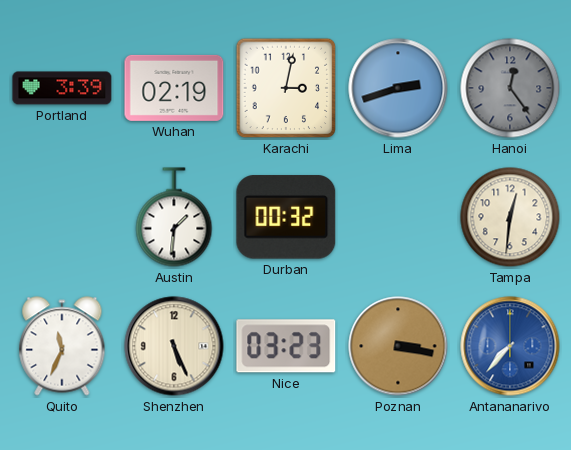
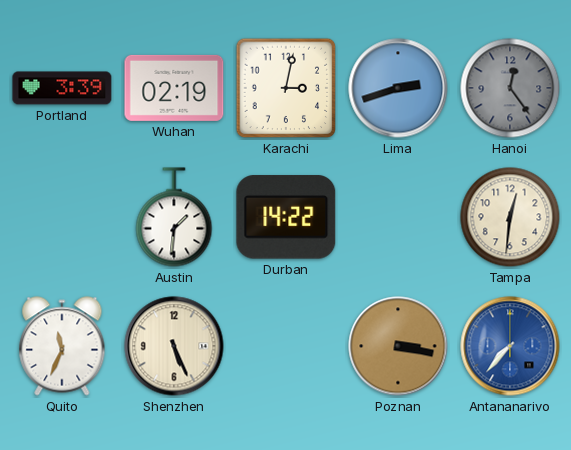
Durban: 00:32 -> 14:22 (286, 217)
Nice: 03:23 -> none (286, 346)
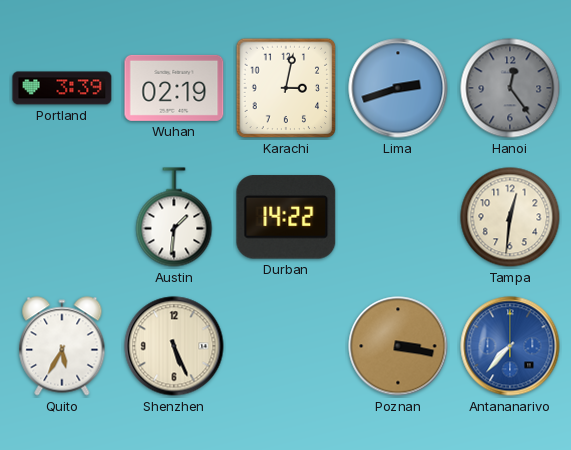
Quito: 11:34 -> 5:35 (62, 346)
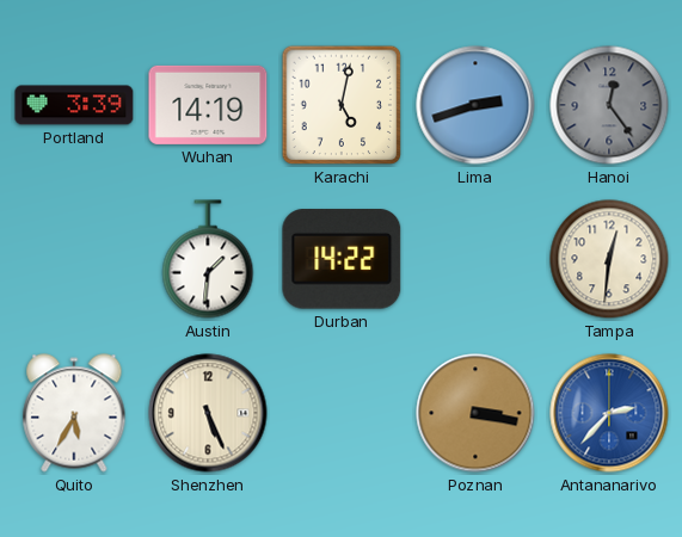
Wuhan: 02:19 -> 14:19 (208, 105)
Karachi: 3:02 -> 5:02 (342, 105)
Antananarivo: 7:37 -> 2:37 (609, 413)
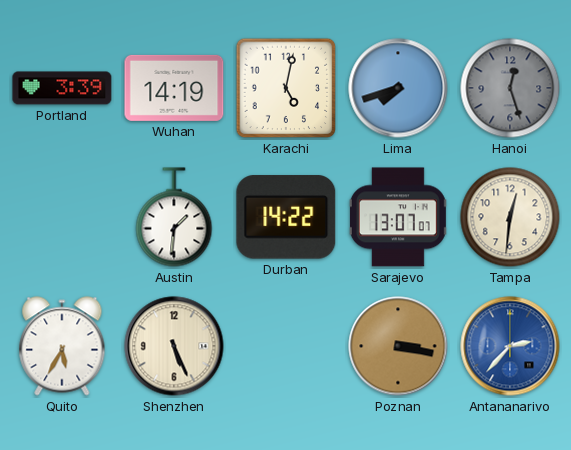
Lima: 2:42 -> 7:42 (398, 88)
Hanoi: 12:24 -> 12:27 (510, 88)
Sarajevo: none -> 13:07 (398, 217)
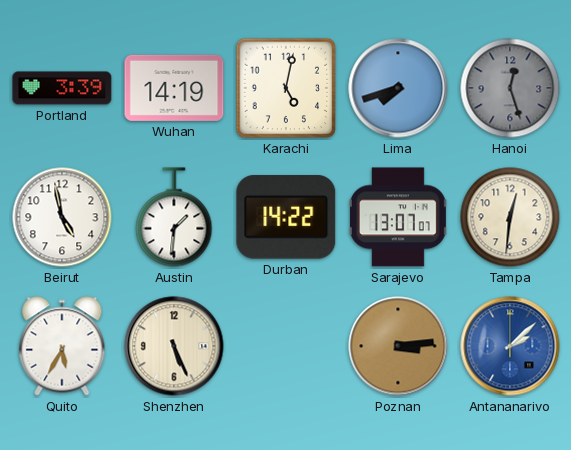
Beirut: none -> 4:58 (62, 217)
Poznan: 3:17 -> 3:14 (398, 346)
Antananarivo: 2:37 -> 2:08 (510, 346)
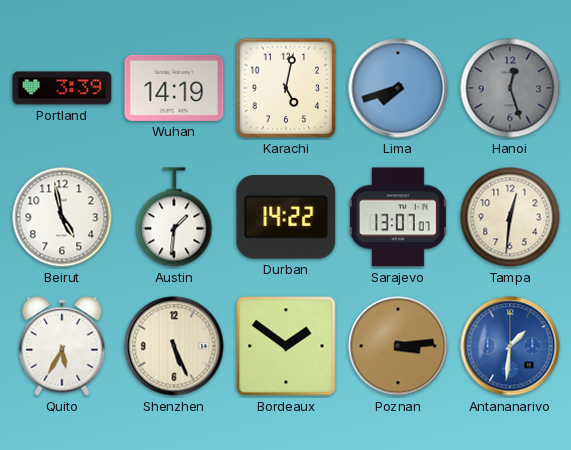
Bordeaux: none -> 1:51 (286, 346)
Antananarivo: 2:08 -> 1:31 (510, 346)
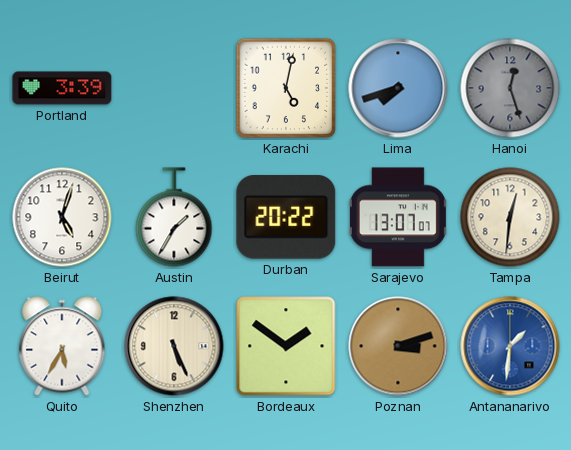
Wuhan: 14:19 -> none (174, 88)
Beirut: 4:58 -> 5:03 (62, 217)
Austin: 1:31 -> 1:35 (174, 217)
Durban: 14:22 -> 20:22 (286, 217)
Poznan: 3:14 -> 3:12 (398, 346)
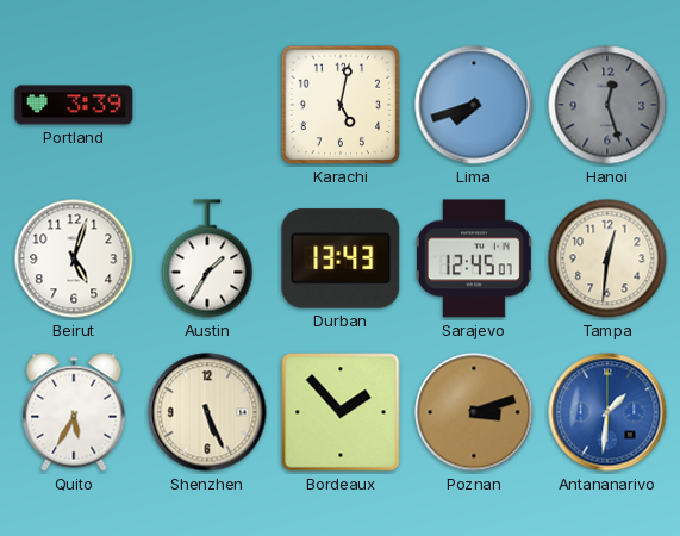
Durban: 20:22 -> 13:43 (341, 258)
Sarajevo: 13:07 -> 12:45 (474, 258)
Bordeaux: 1:51 -> 1:53 (341, 412)
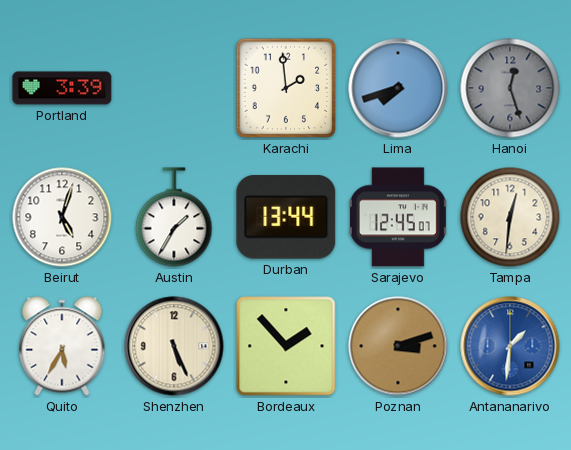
Karachi: 5:02 -> 1:59 (286, 88)
Durban: 13:43 -> 13:44 (286, 217)
